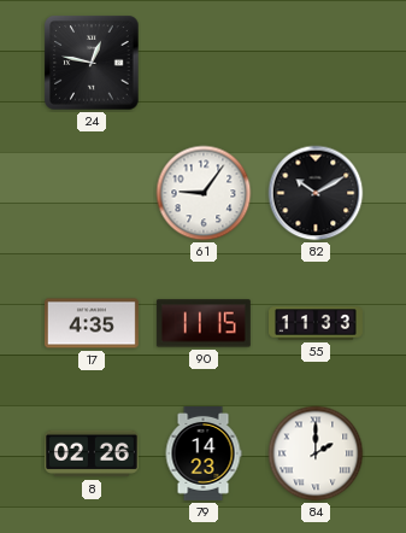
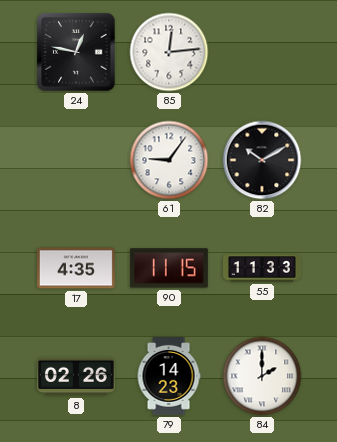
85: none -> 12:14 (169, 52)
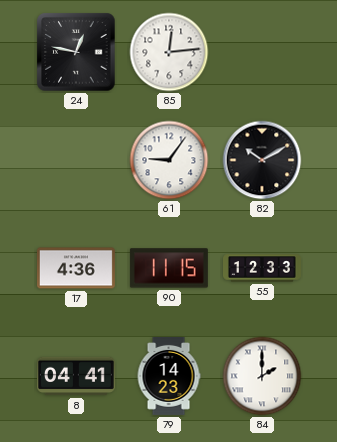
17: 4:35 -> 4:36 (76, 268)
55: 11:33 -> 12:33 (263, 268)
8: 02:26 -> 04:41 (76, 376)
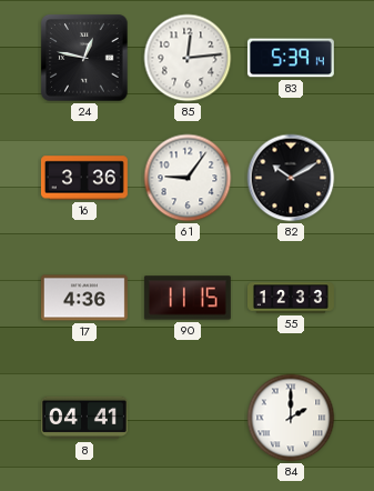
83: none -> 5:39 (291, 58)
16: none -> 3:36 (84, 178)
79: 14:23 -> none (169, 376)
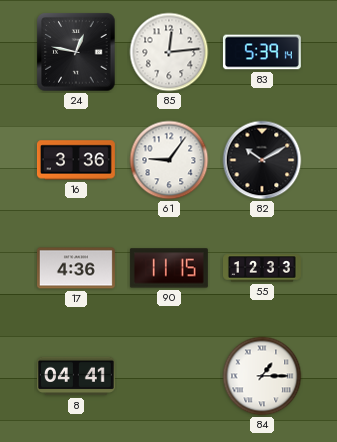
84: 2:00 -> 1:15 (262, 376)
